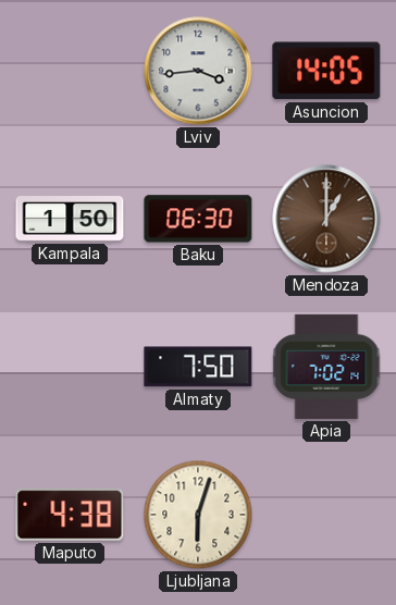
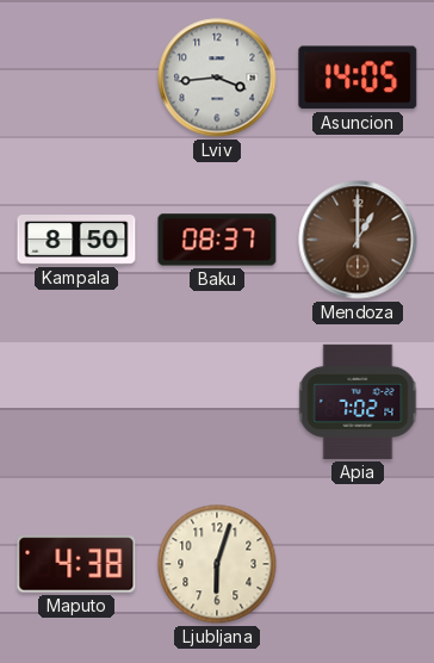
Kampala: 1:50 -> 8:50 (76, 241)
Baku: 06:30 -> 08:37 (217, 240)
Almaty: 7:50 -> none (198, 367)
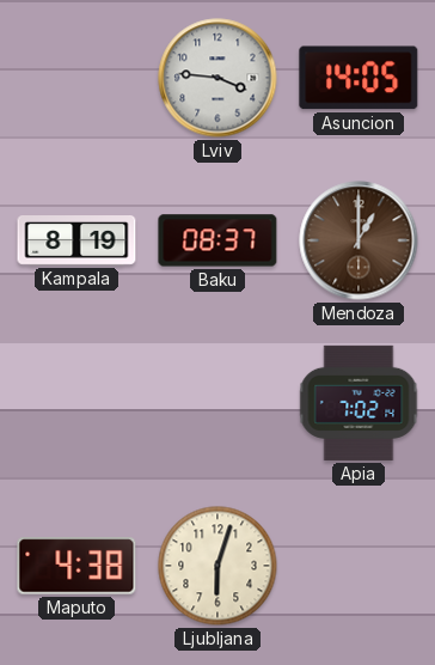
Lviv: 3:44 -> 3:46 (217, 78)
Kampala: 8:50 -> 8:19 (76, 242)
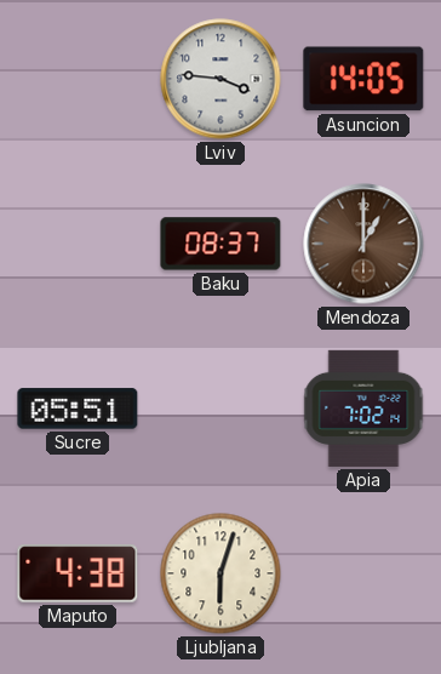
Kampala: 8:19 -> none (76, 242)
Sucre: none -> 05:51 (78, 409)
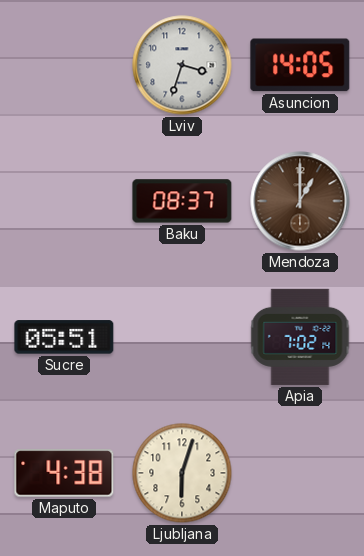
Lviv: 3:46 -> 3:33 (182, 65)
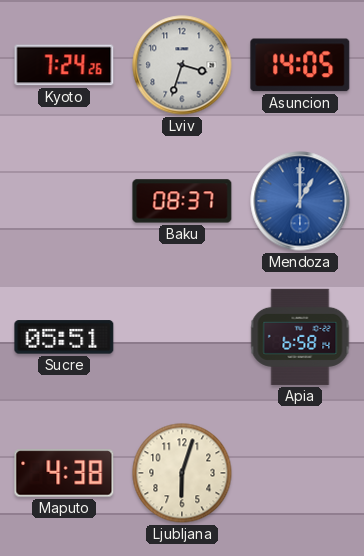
Kyoto: none -> 7:24 (64, 65)
Mendoza dial: brown -> blue (300, 201)
Apia: 7:02 -> 6:58 (300, 337)
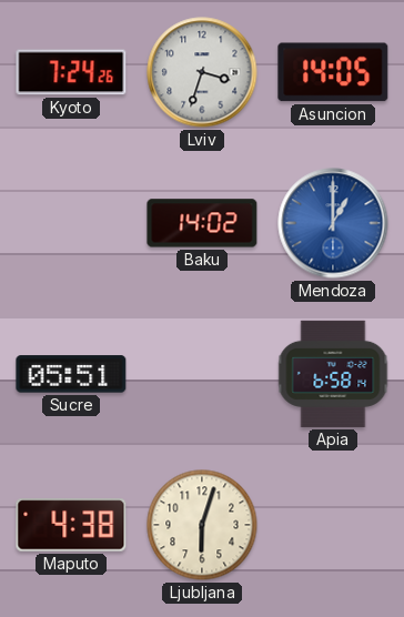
Baku: 08:37 -> 14:02 (202, 223)
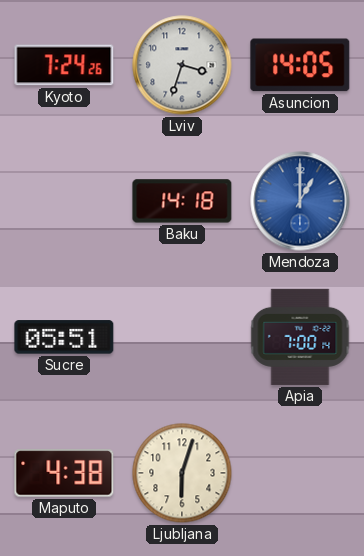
Baku: 14:02 -> 14:18 (182, 201)
Apia: 6:58 -> 7:00 (300, 337)
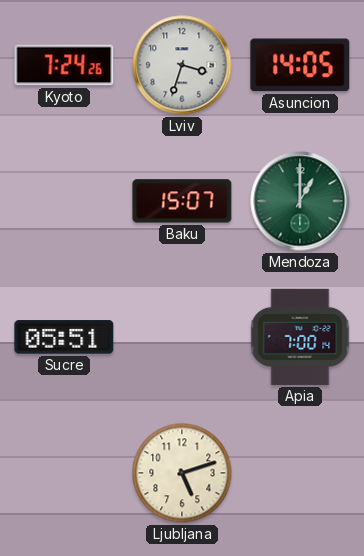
Baku: 14:18 -> 15:07 (182, 201)
Mendoza dial: blue -> green (300, 201)
Maputo: 4:38 -> none (64, 473)
Ljubljana: 6:03 -> 5:12 (182, 473)
